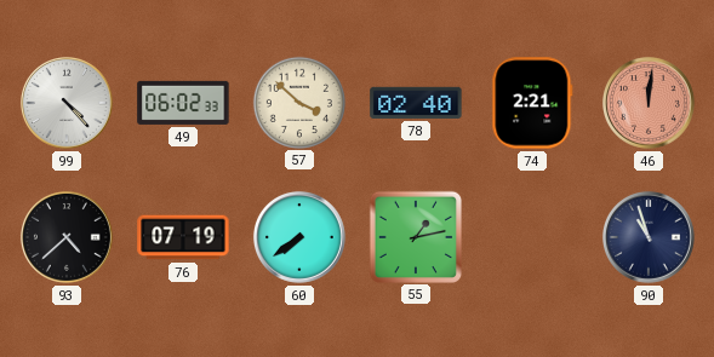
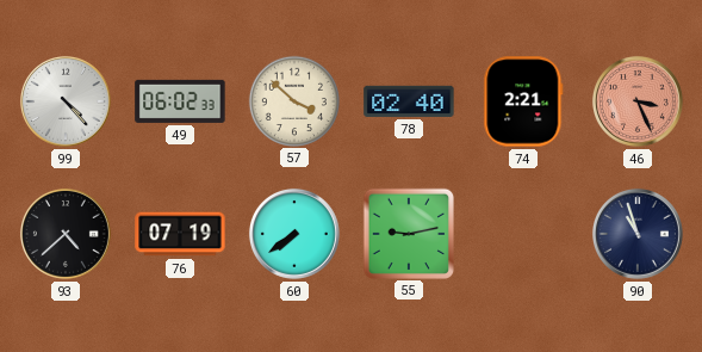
46: 12:01 -> 3:26 (638, 101)
55: 1:13 -> 9:13 (408, 233)
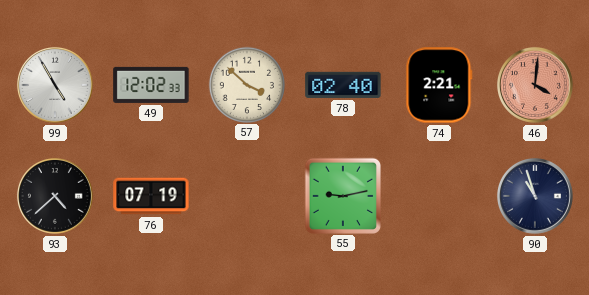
99: 4:23 -> 4:55 (55, 85)
49: 06:02 -> 12:02 (151, 85)
46: 3:26 -> 4:01 (535, 85)
60: 7:39 -> none (294, 234)
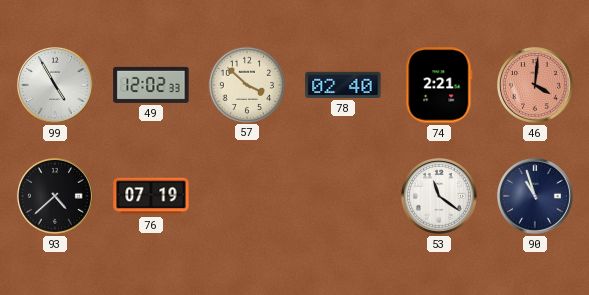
55: 9:13 -> none (342, 195)
53: none -> 11:21 (439, 196)
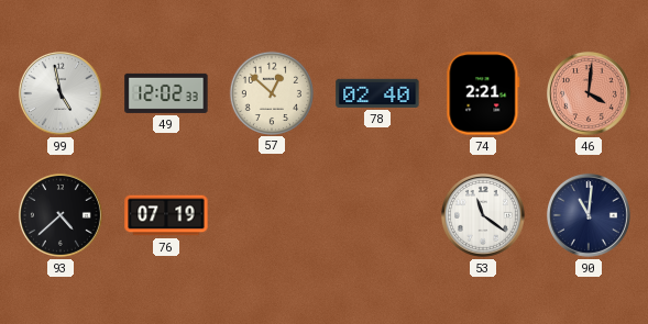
99: 4:55 -> 4:58 (61, 93)
57: 3:52 -> 12:52 (271, 92)
90: 10:57 -> 11:01 (589, 215)
